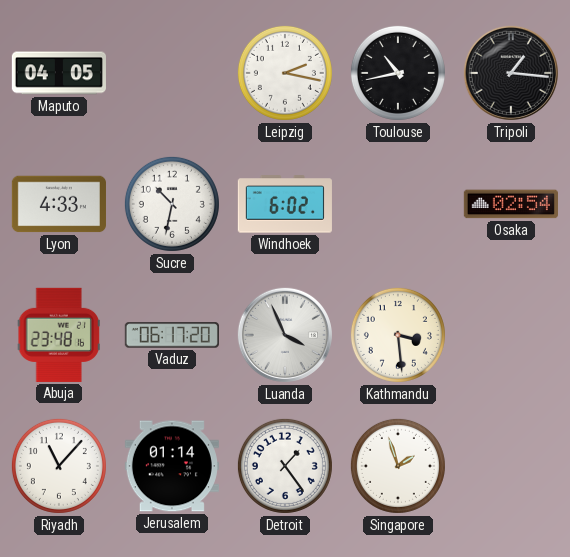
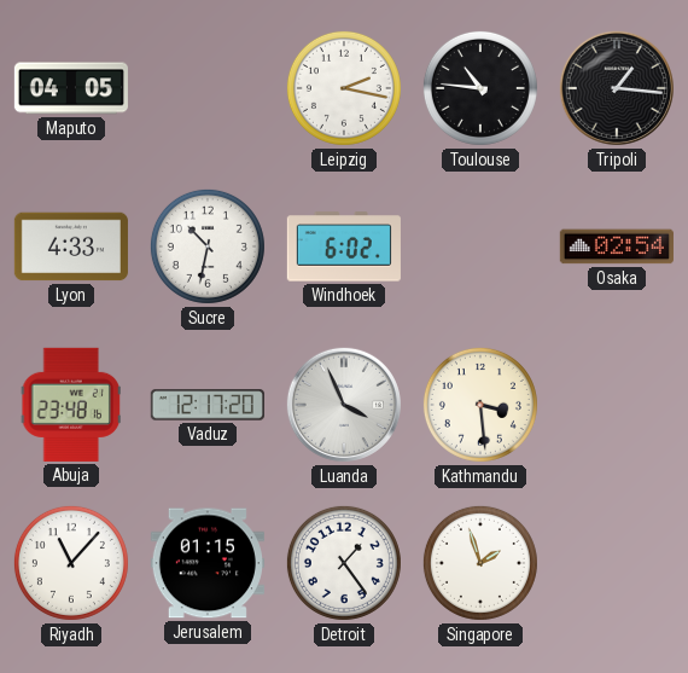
Toulouse: 10:43 -> 10:46 (480, 88)
Vaduz: 06:17 -> 12:17 (208, 405)
Jerusalem: 01:14 -> 01:15 (208, 563)
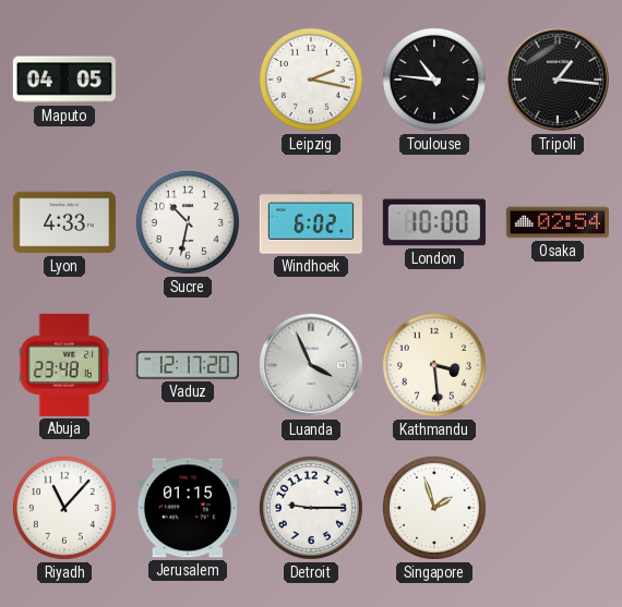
London: none -> 10:00 (434, 222)
Detroit: 1:24 -> 9:15 (311, 508)
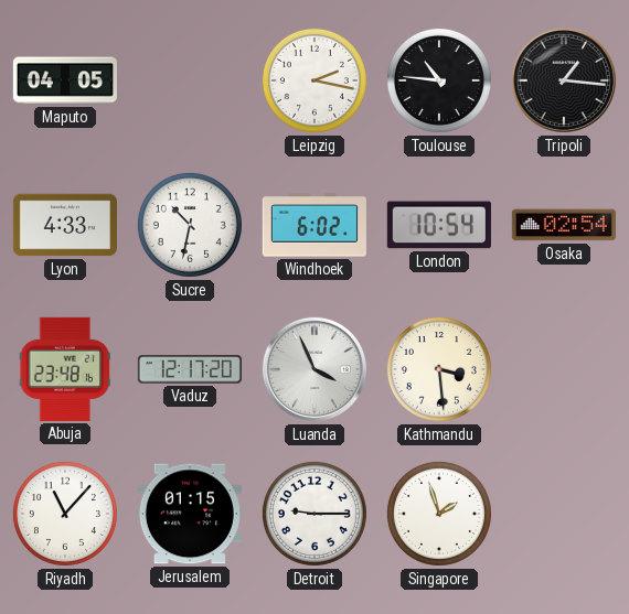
London: 10:00 -> 10:54 (439, 225)
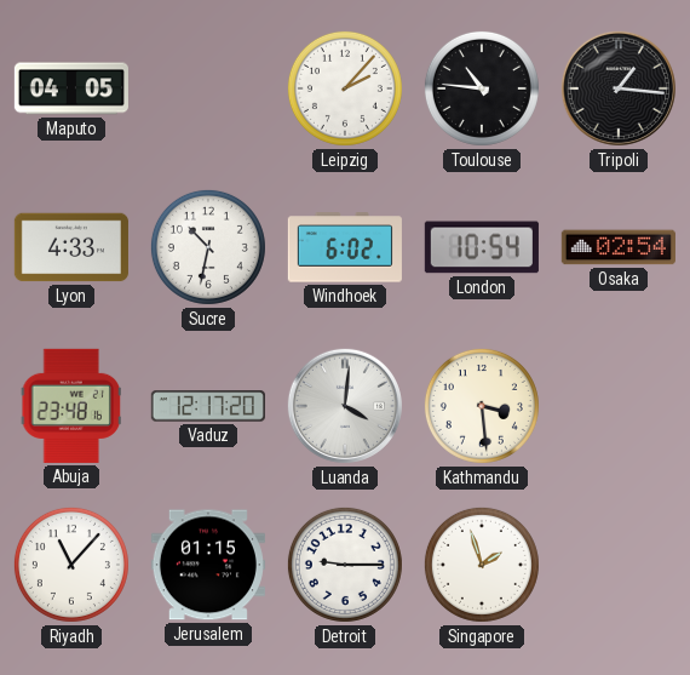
Leipzig: 2:17 -> 2:07 (345, 88)
Luanda: 3:56 -> 4:01 (345, 406)
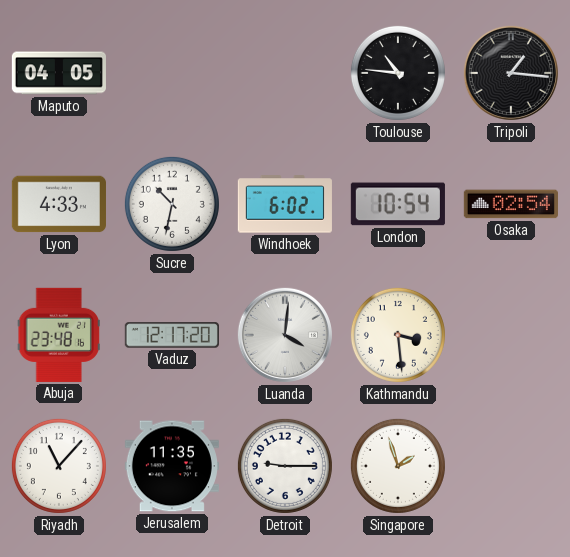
Leipzig: 2:07 -> none (345, 88)
Jerusalem: 01:15 -> 11:35 (172, 466)
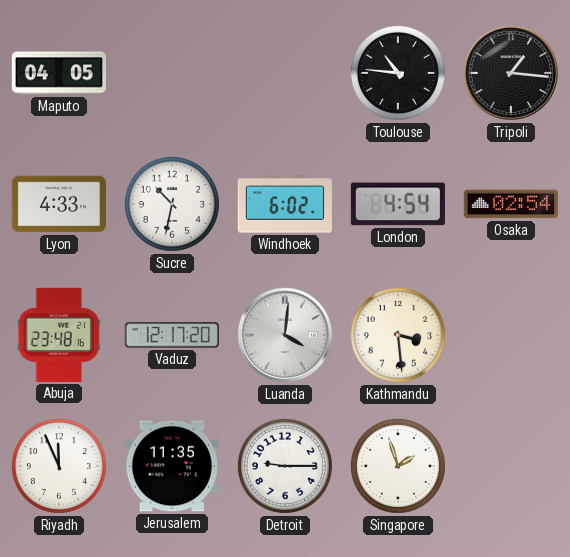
London: 10:54 -> 4:54 (398, 204)
Riyadh: 11:07 -> 11:56 (59, 466)
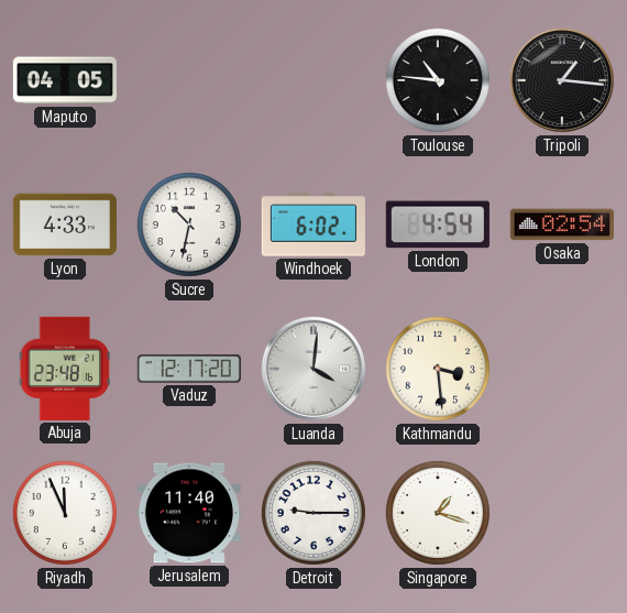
Jerusalem: 11:35 -> 11:40 (189, 513)
Singapore: 1:57 -> 1:18 (438, 513)
